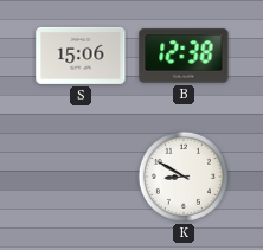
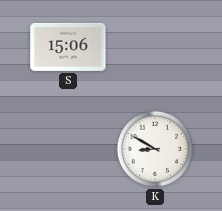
B: 12:38 -> none (184, 56)
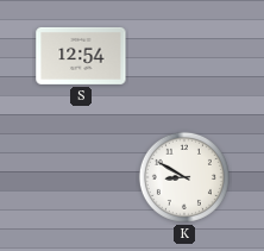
S: 15:06 -> 12:54 (81, 56)
